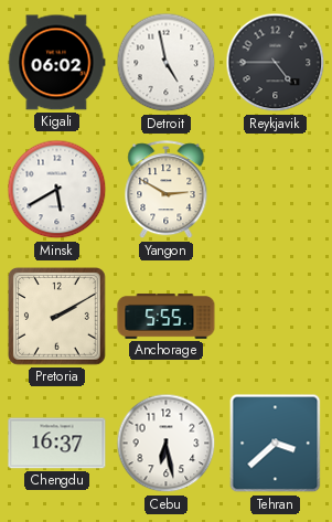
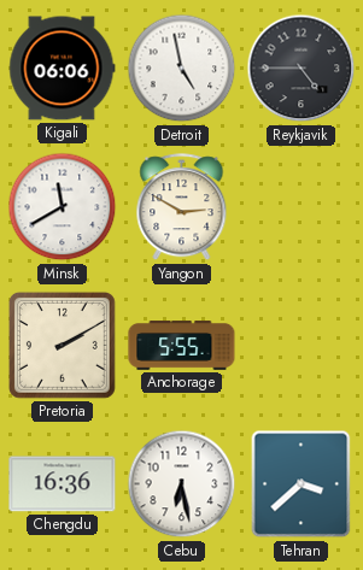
Kigali: 06:02 -> 06:06 (63, 69)
Minsk: 5:40 -> 11:40 (63, 207)
Chengdu: 16:37 -> 16:36 (63, 484)
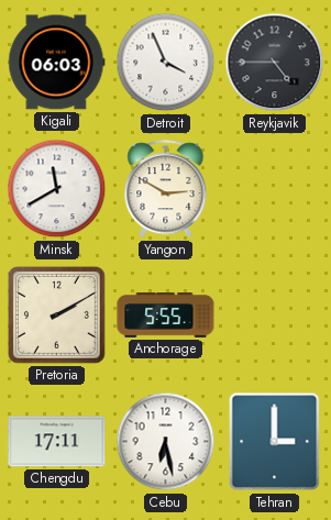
Kigali: 06:06 -> 06:03 (57, 63)
Detroit: 4:58 -> 3:56 (166, 63)
Chengdu: 16:36 -> 17:11 (57, 442)
Tehran: 3:38 -> 3:00 (275, 442)
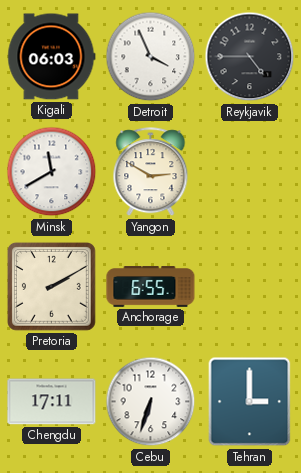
Anchorage: 5:55 -> 6:55 (151, 287)
Cebu: 6:28 -> 6:33 (151, 402)
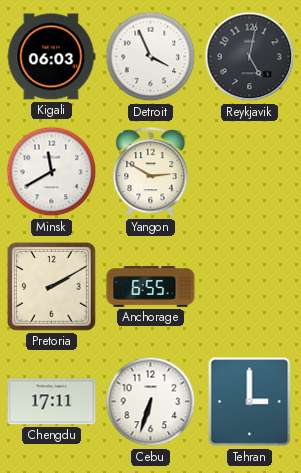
Reykjavik: 4:45 -> 5:02 (250, 57)
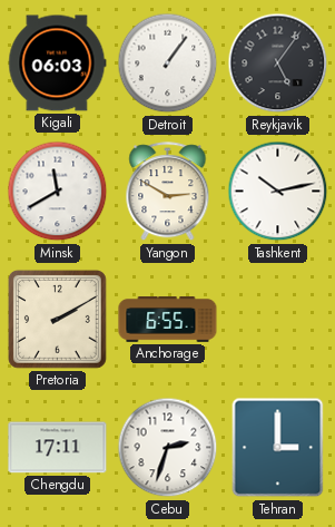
Detroit: 3:56 -> 1:06 (168, 64)
Reykjavik: 5:02 -> 5:06 (278, 64)
Tashkent: none -> 10:13 (278, 192)
Cebu: 6:33 -> 2:33 (168, 448)
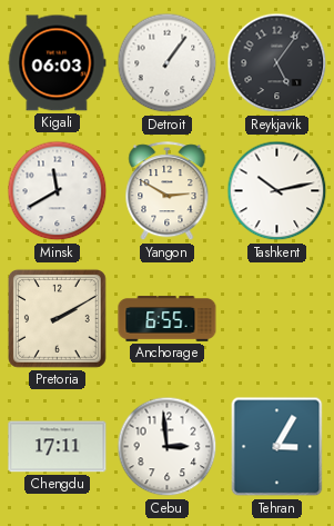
Cebu: 2:33 -> 2:59 (168, 447)
Tehran: 3:00 -> 3:05 (277, 447)
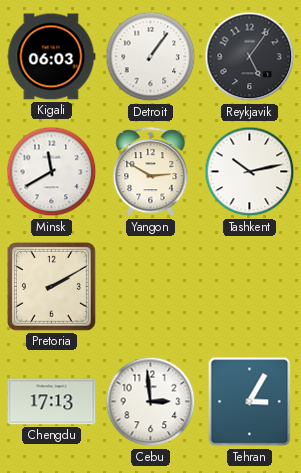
Anchorage: 6:55 -> none (168, 319)
Chengdu: 17:11 -> 17:13 (52, 402)
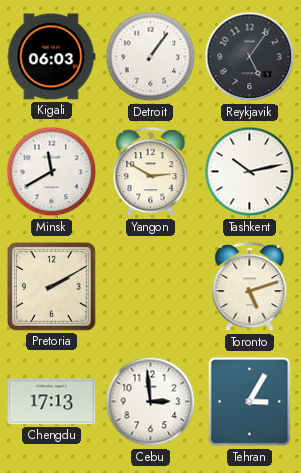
Toronto: none -> 5:12 (250, 287)
